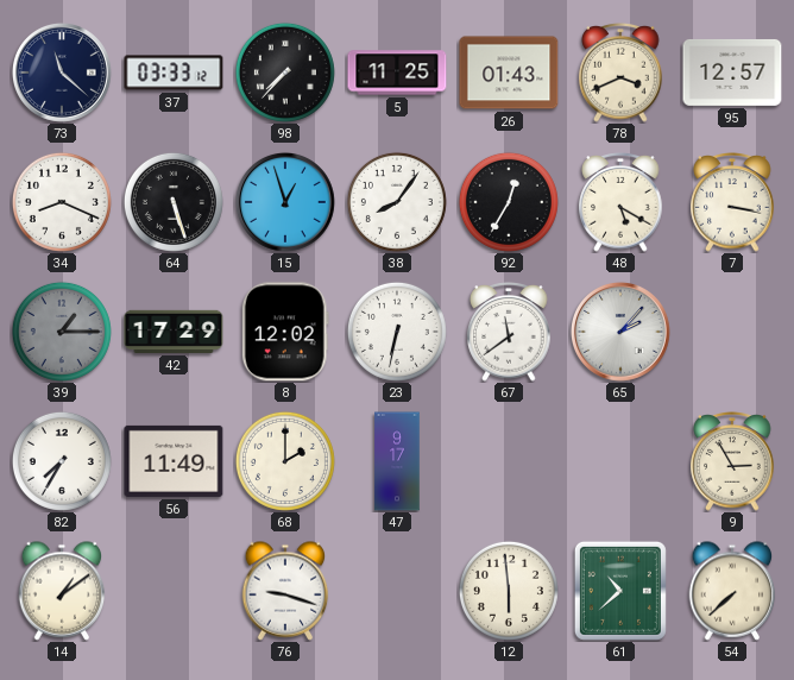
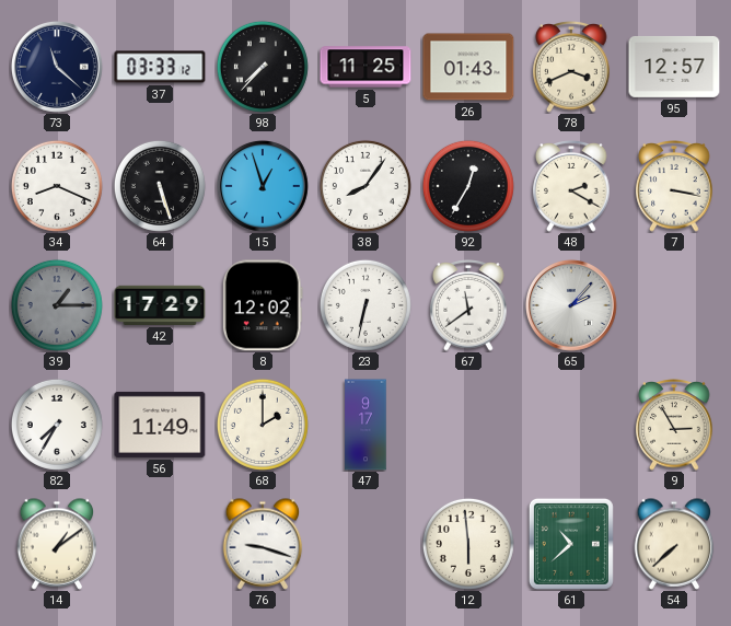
48: 5:20 -> 2:20 (571, 186)
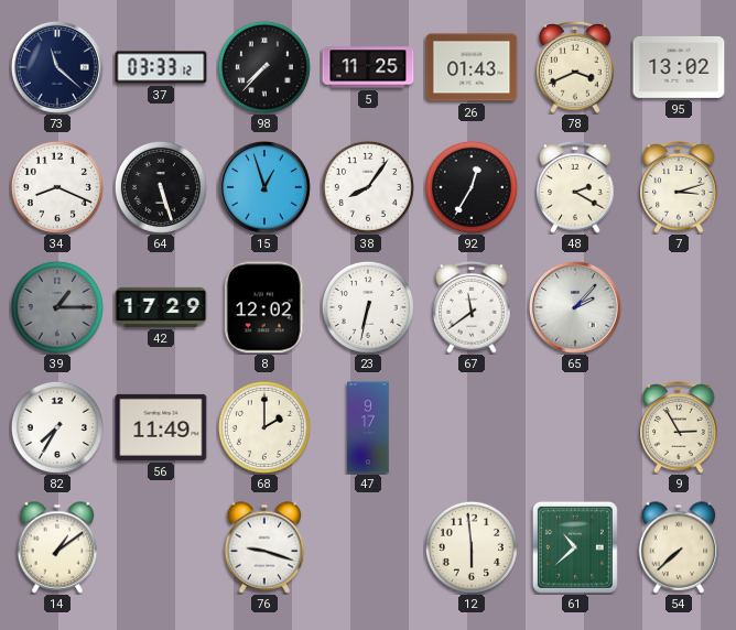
95: 12:57 -> 13:02 (679, 67)
7: 3:17 -> 3:12 (679, 187)
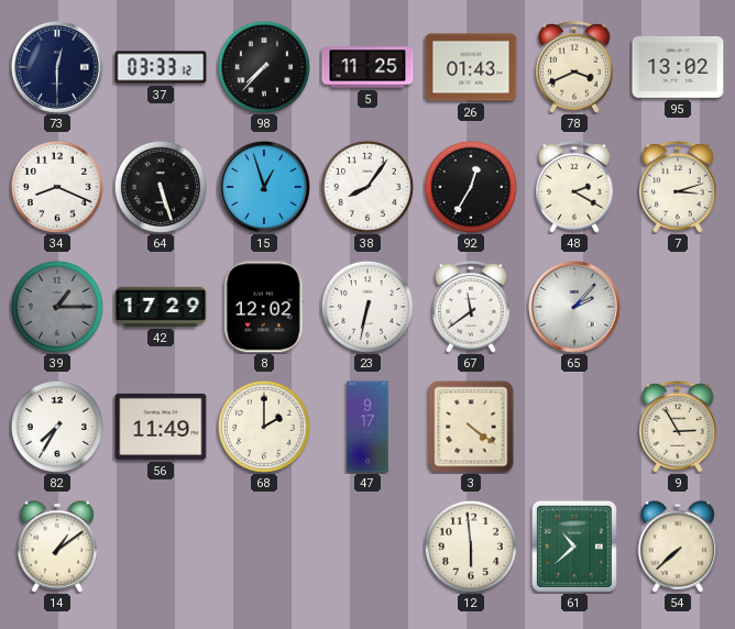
73: 11:22 -> 12:30 (57, 67)
3: none -> 4:21 (471, 427)
76: 9:18 -> none (264, 547)
